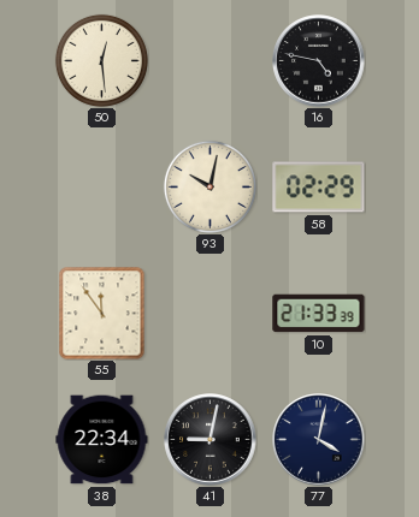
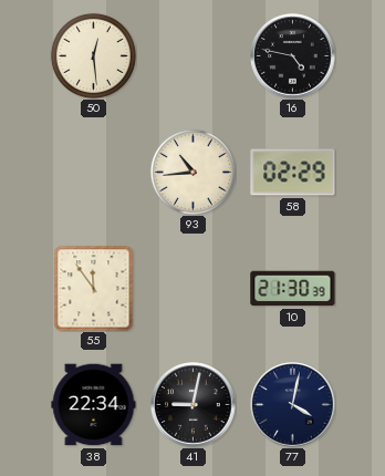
93: 10:02 -> 10:44 (192, 172)
10: 21:33 -> 21:30 (293, 289)
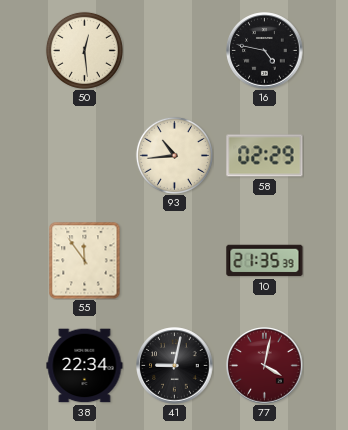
10: 21:30 -> 21:35 (265, 261)
77 dial: navy -> burgundy (265, 366)
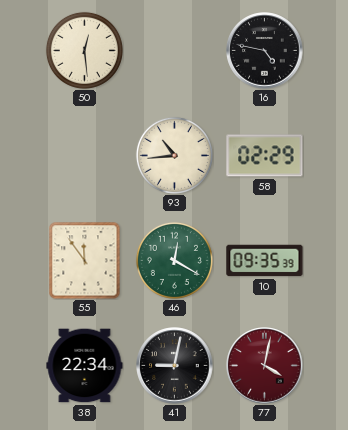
46: none -> 12:20 (174, 260)
10: 21:35 -> 09:35 (265, 261)
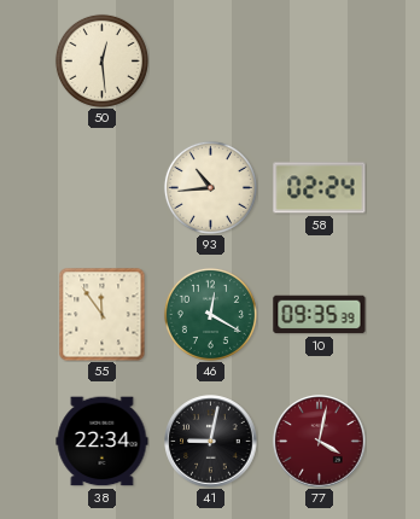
16: 4:47 -> none (265, 51)
58: 02:29 -> 02:24 (320, 188)
